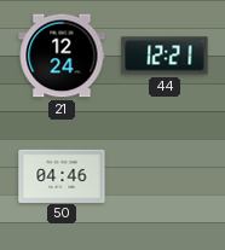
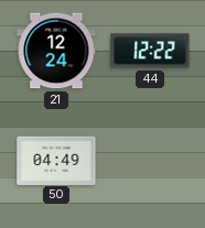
44: 12:21 -> 12:22 (150, 51)
50: 04:46 -> 04:49 (56, 160)
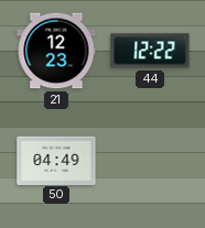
21: 12:24 -> 12:23 (56, 51)
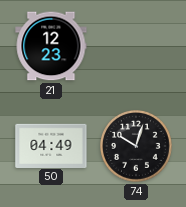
44: 12:22 -> none (150, 51)
74: none -> 10:03 (137, 147)
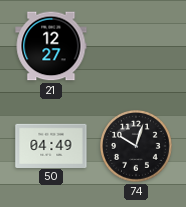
21: 12:23 -> 12:27 (51, 46)
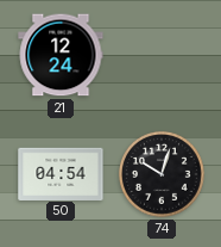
21: 12:27 -> 12:24 (61, 55)
50: 04:49 -> 04:54 (61, 173)
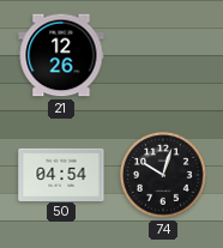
21: 12:24 -> 12:26 (61, 55)
